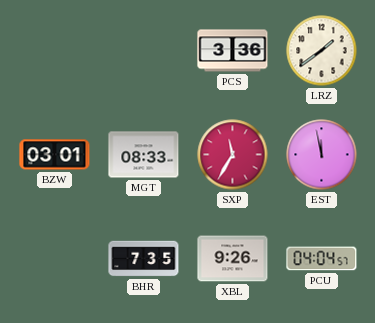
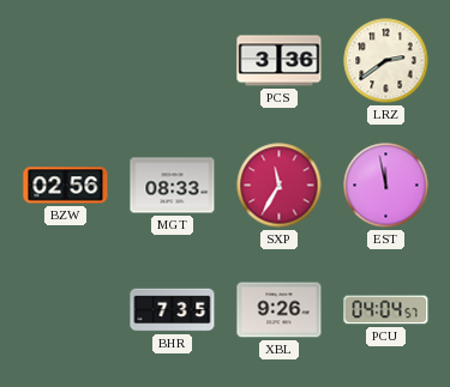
LRZ: 1:39 -> 2:39 (386, 61)
BZW: 03:01 -> 02:56 (66, 186)
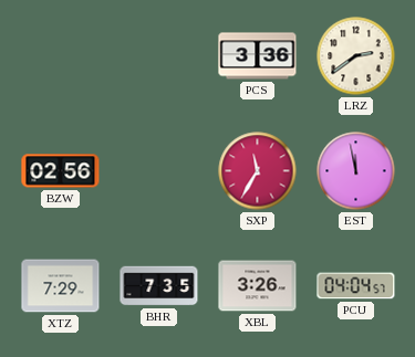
MGT: 08:33 -> none (173, 186)
XTZ: none -> 7:29 (61, 286)
XBL: 9:26 -> 3:26 (258, 286)
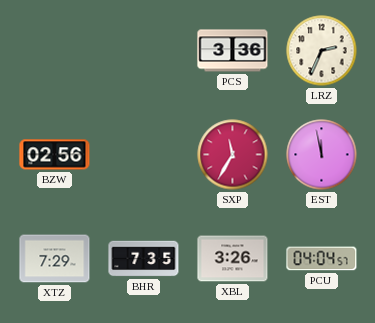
LRZ: 2:39 -> 2:34 (322, 51)
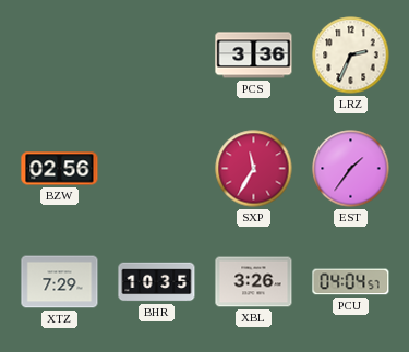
EST: 11:58 -> 1:36 (351, 169)
BHR: 7:35 -> 10:35 (157, 282)
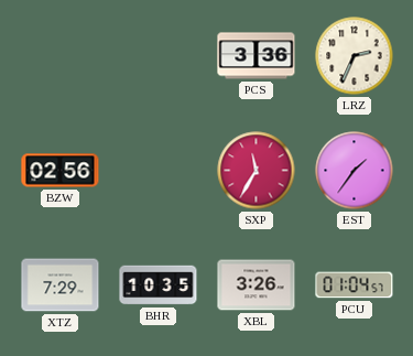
PCU: 04:04 -> 01:04 (355, 285)
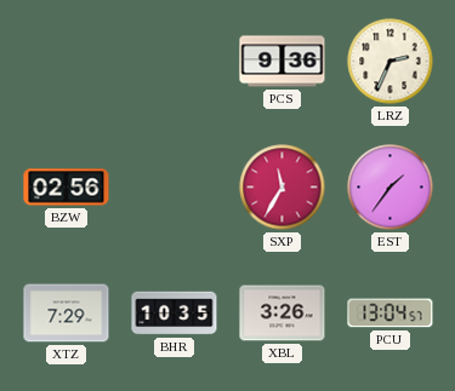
PCS: 3:36 -> 9:36 (283, 62)
PCU: 01:04 -> 13:04 (391, 314)
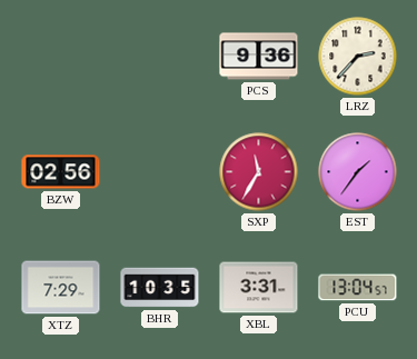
LRZ: 2:34 -> 2:37 (358, 57)
XBL: 3:26 -> 3:31 (259, 288)
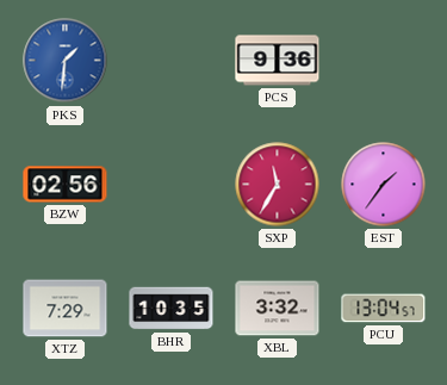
PKS: none -> 1:31 (66, 61)
LRZ: 2:37 -> none (358, 57)
XBL: 3:31 -> 3:32 (278, 309)
